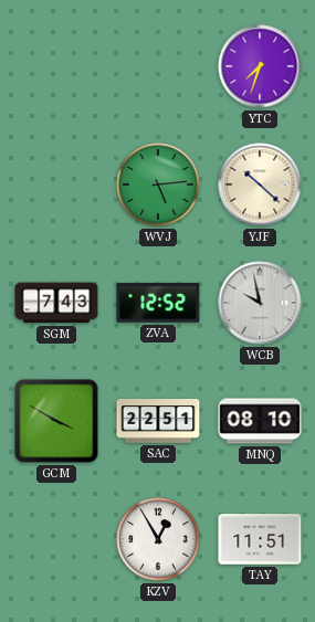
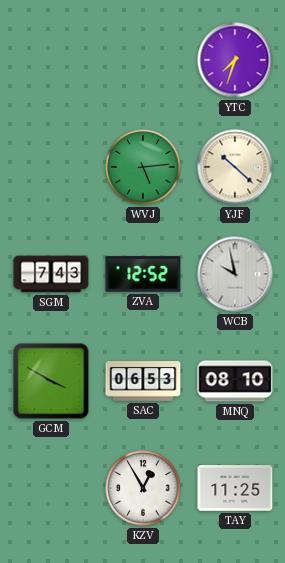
SAC: 22:51 -> 06:53 (143, 382)
TAY: 11:51 -> 11:25 (235, 488)
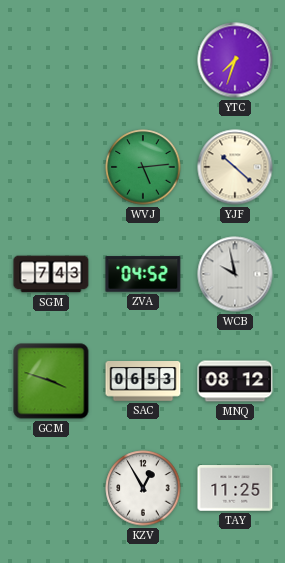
ZVA: 12:52 -> 04:52 (143, 274)
GCM: 3:50 -> 3:48 (51, 381)
MNQ: 08:10 -> 08:12 (235, 381)
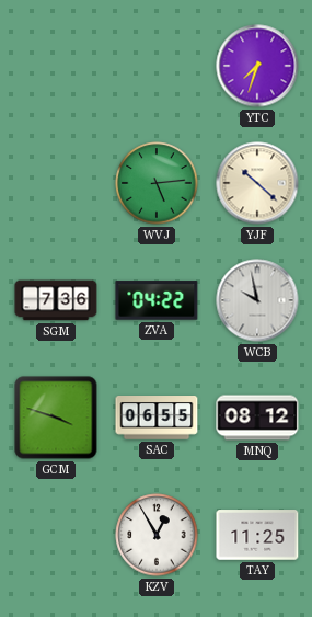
SGM: 7:43 -> 7:36 (56, 300)
ZVA: 04:52 -> 04:22 (157, 300)
SAC: 06:53 -> 06:55 (157, 419)
